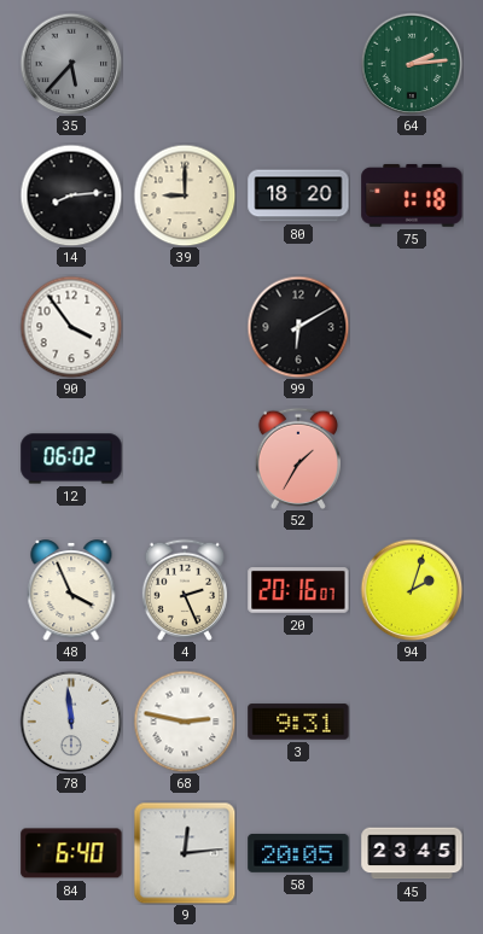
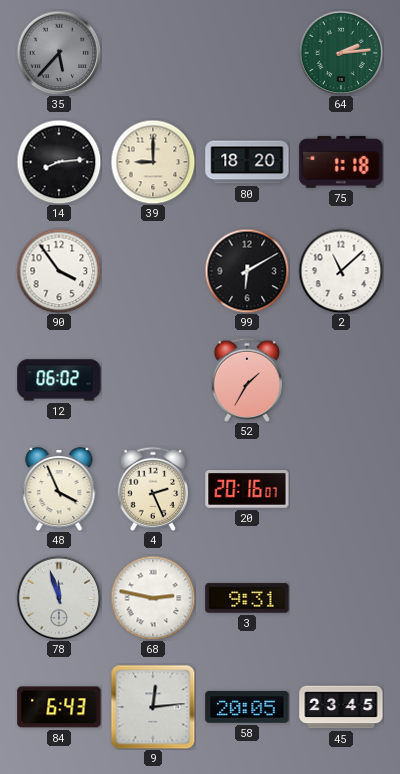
2: none -> 11:08 (341, 271)
94: 2:03 -> none (412, 590)
78: 11:59 -> 11:57 (59, 598)
84: 6:40 -> 6:43 (59, 707)
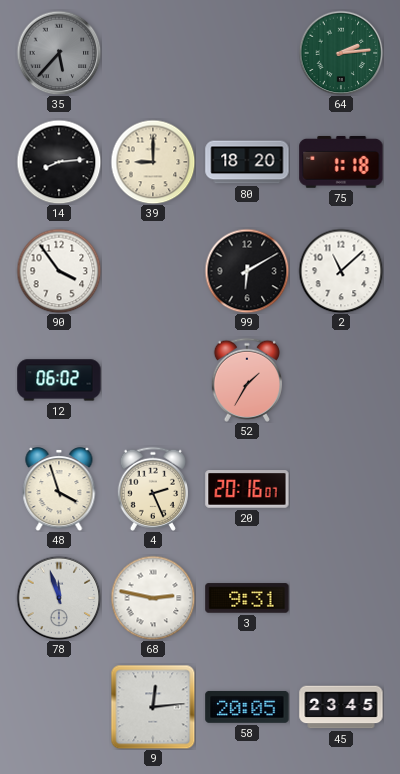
48: 3:56 -> 3:57 (59, 490)
84: 6:43 -> none (59, 707)
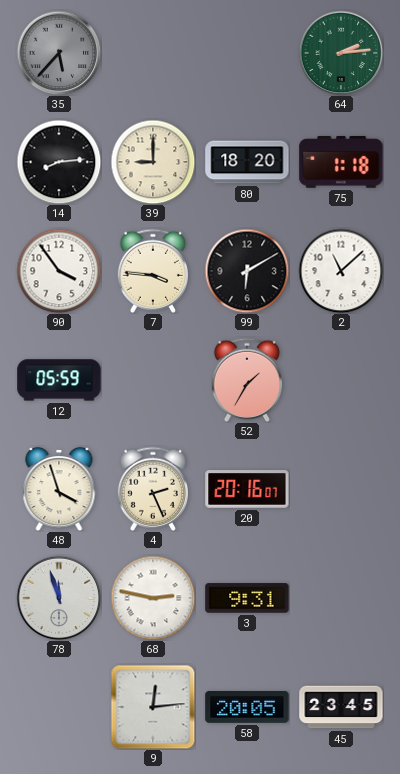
7: none -> 3:46 (153, 271)
12: 06:02 -> 05:59 (59, 380)
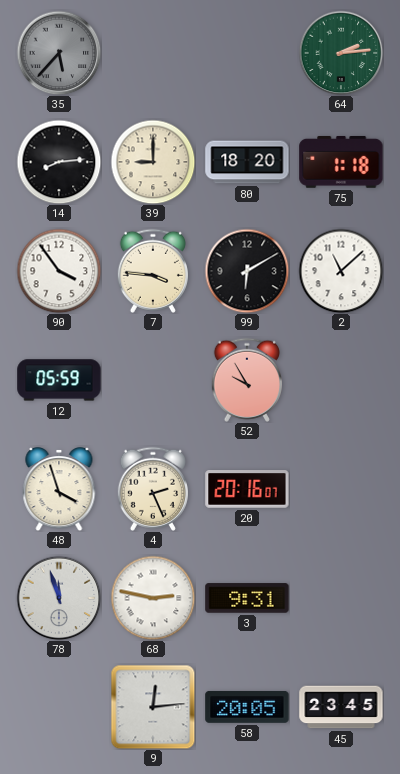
52: 1:35 -> 9:55 (247, 380)
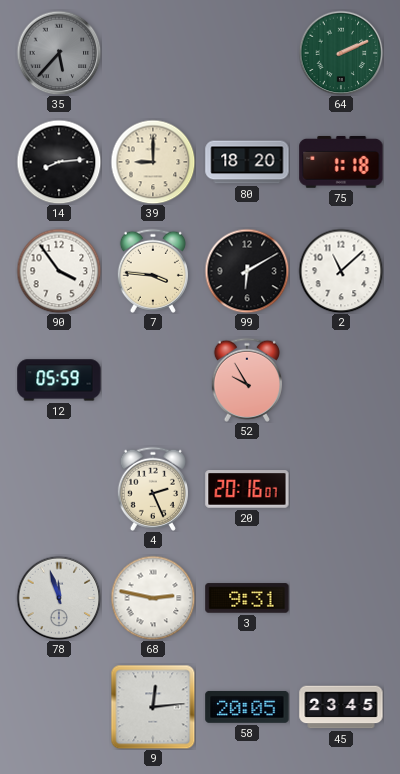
64: 2:14 -> 2:11 (341, 53)
48: 3:57 -> none (59, 490)
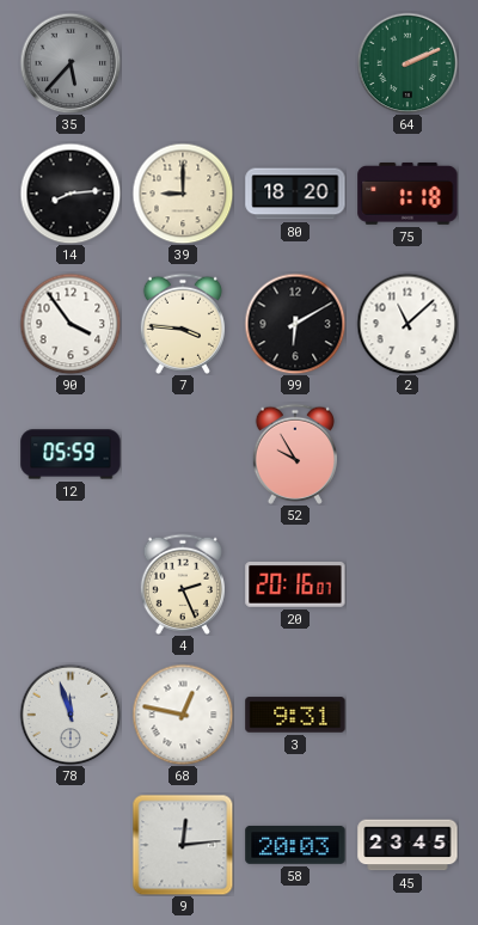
68: 2:47 -> 12:47 (183, 715)
58: 20:05 -> 20:03 (295, 845)
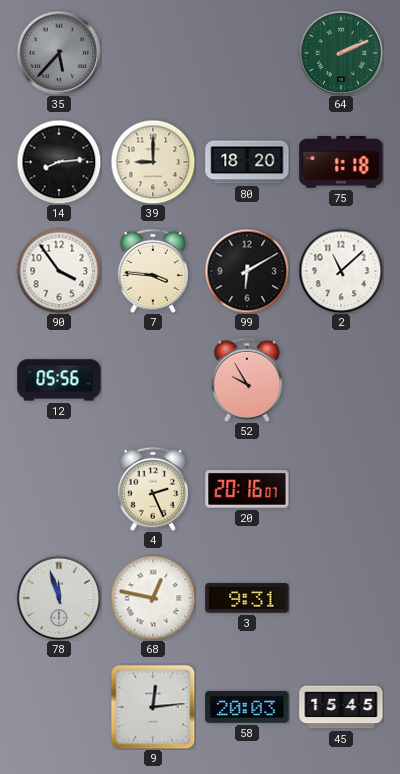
12: 05:59 -> 05:56 (59, 380)
45: 23:45 -> 15:45 (341, 707)
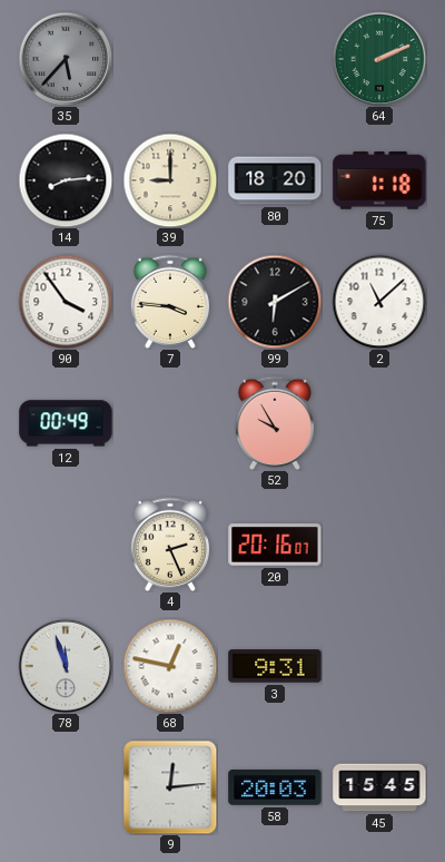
12: 05:56 -> 00:49 (66, 423)
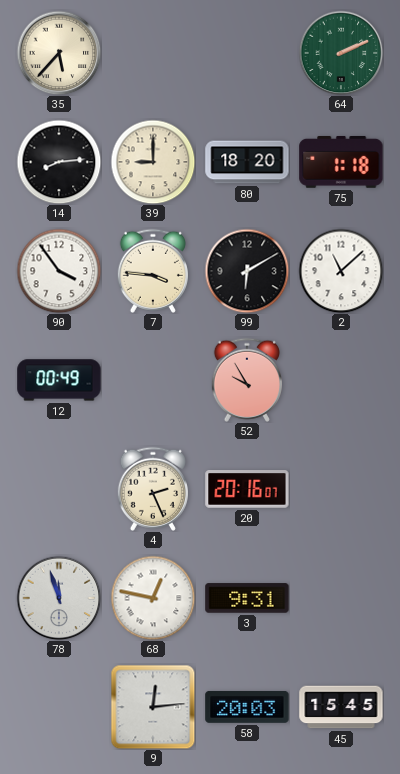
35 dial: grey -> cream (59, 53)
